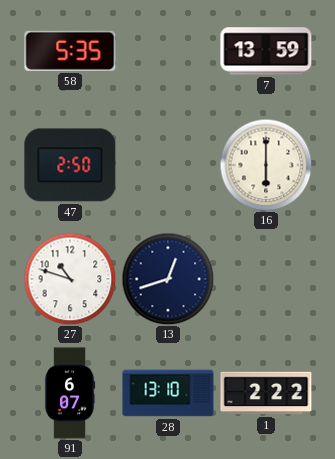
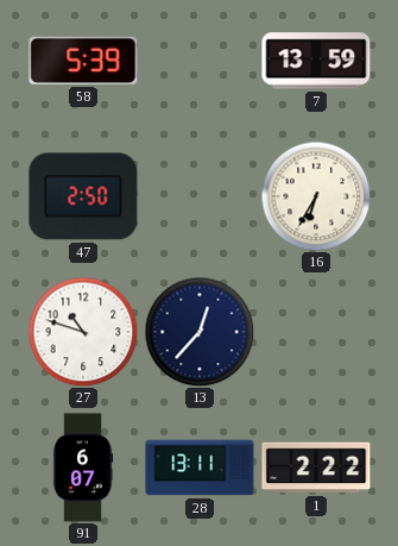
58: 5:35 -> 5:39 (83, 61)
16: 6:00 -> 6:35 (316, 196)
13: 12:42 -> 12:37 (200, 332)
28: 13:10 -> 13:11 (200, 467)
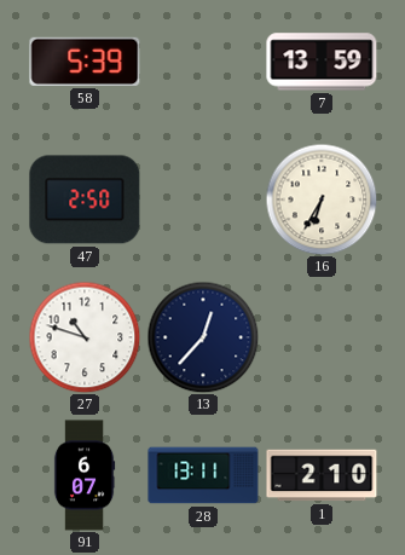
1: 2:22 -> 2:10 (322, 475)
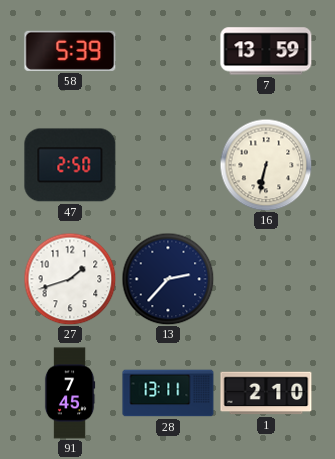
16: 6:35 -> 6:32 (266, 165)
27: 10:48 -> 1:42 (70, 279)
13: 12:37 -> 2:37 (168, 279)
91: 6:07 -> 7:45 (70, 393)
